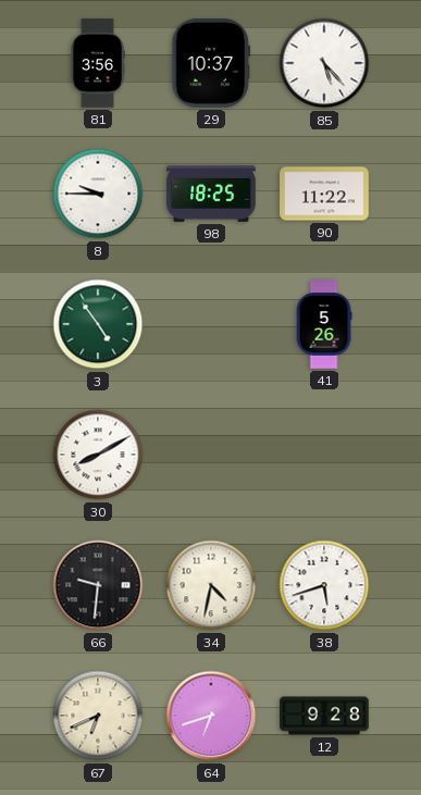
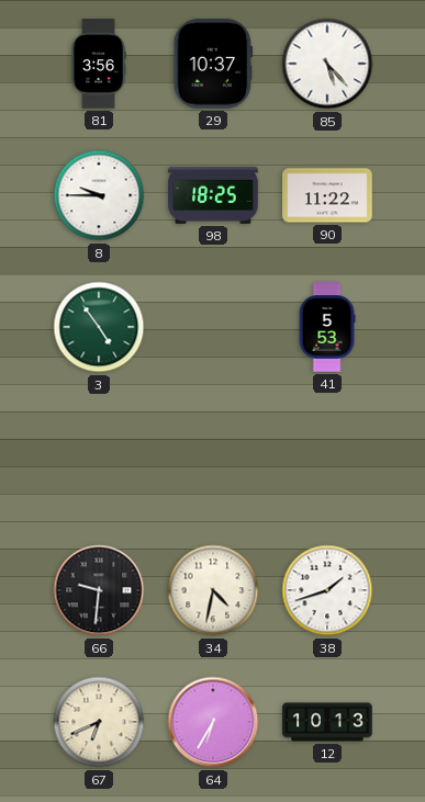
41: 5:26 -> 5:53 (327, 327)
30: 8:10 -> none (98, 455)
38: 5:42 -> 1:42 (327, 590)
64: 6:42 -> 6:35 (213, 722)
12: 9:28 -> 10:13 (327, 722)
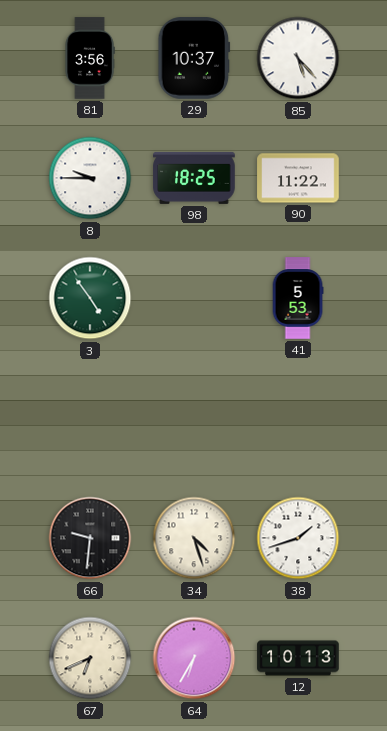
34: 4:32 -> 4:27 (194, 538)
